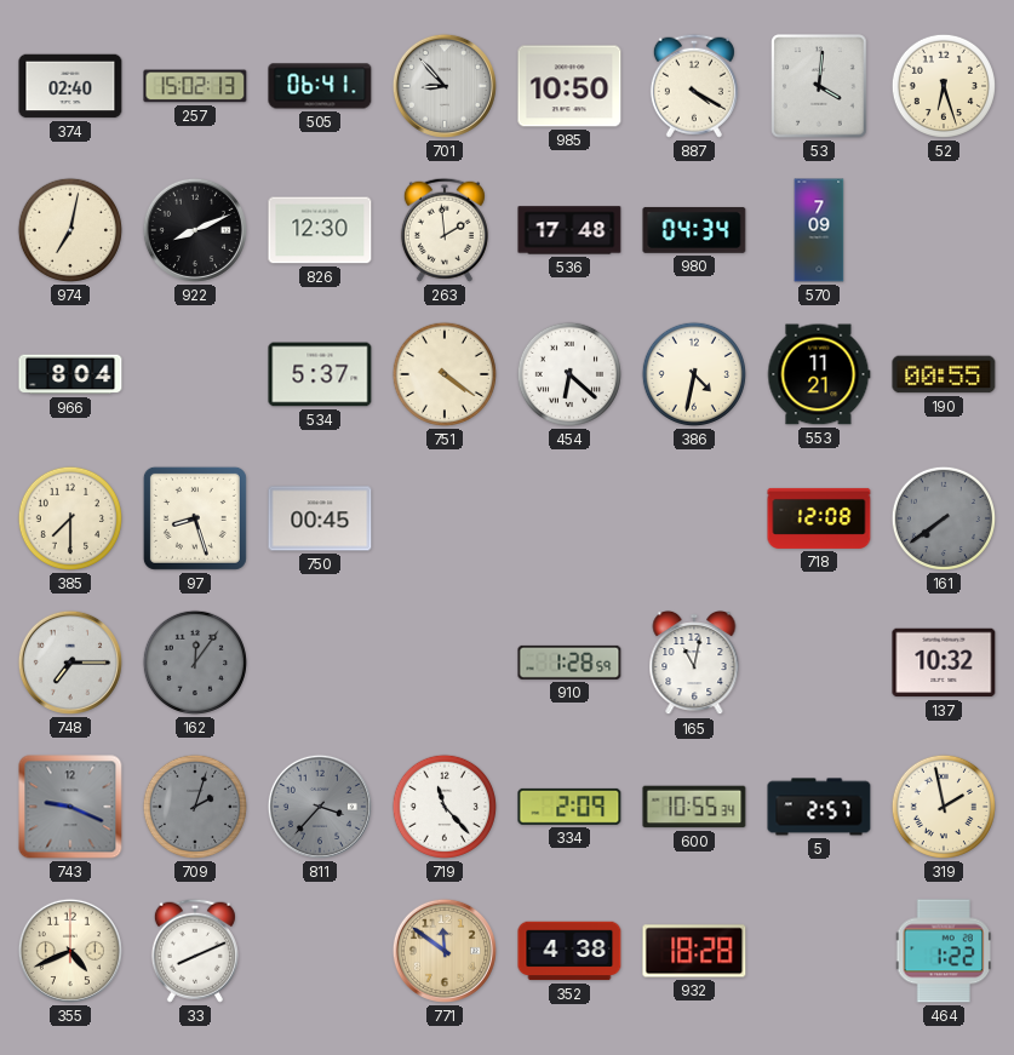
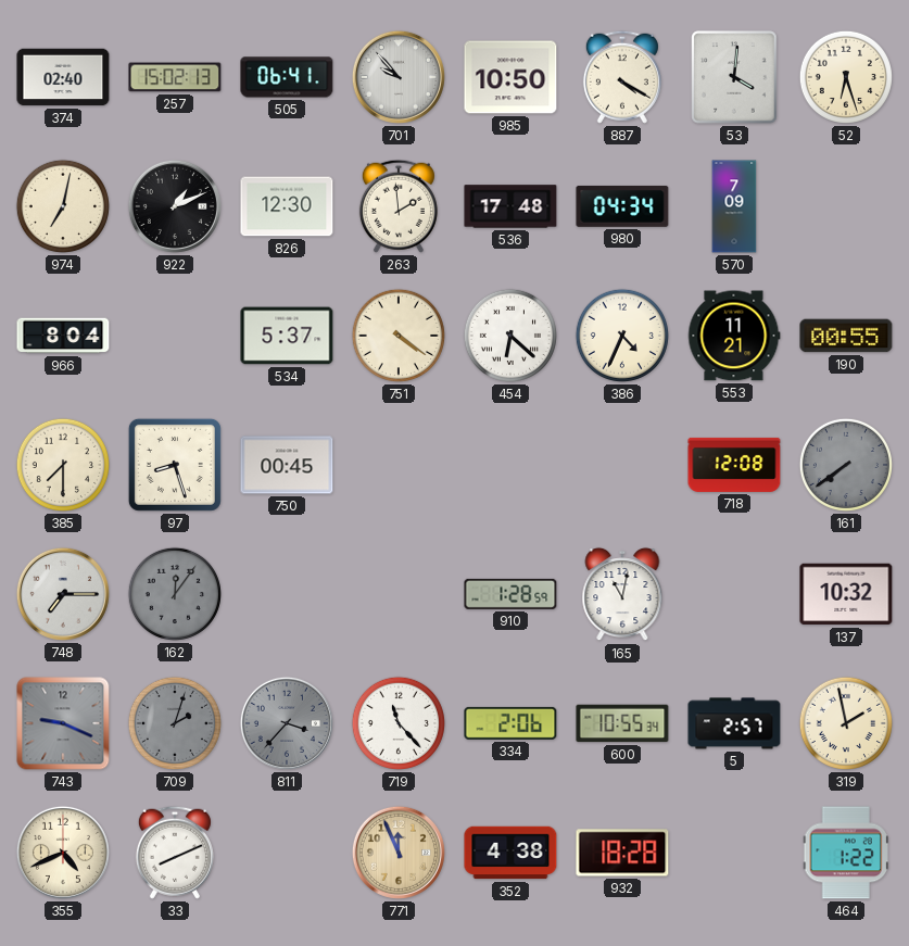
701: 8:53 -> 9:53 (399, 77)
922: 8:11 -> 1:11 (175, 206)
386: 4:32 -> 4:34 (622, 336)
334: 2:09 -> 2:06 (510, 723)
771: 11:51 -> 11:56 (399, 853)
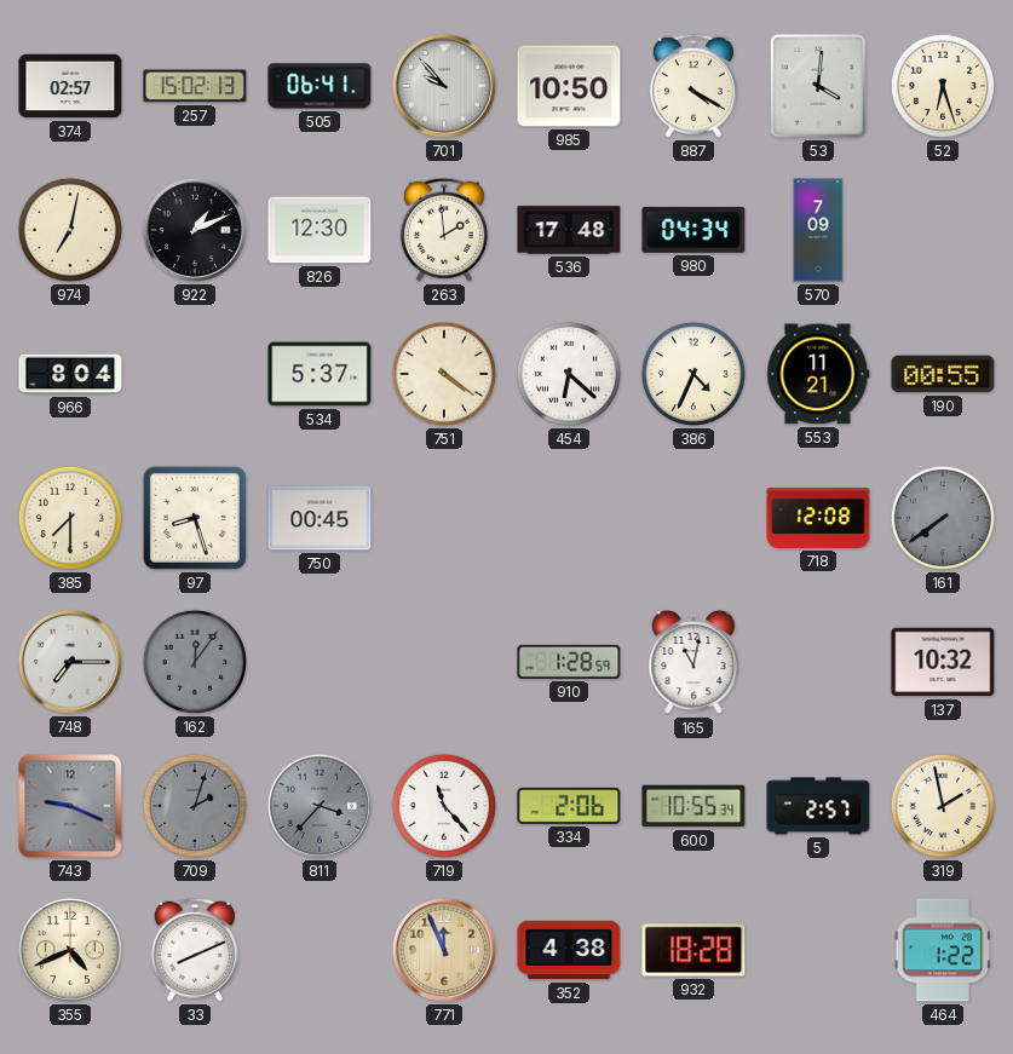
374: 02:40 -> 02:57 (70, 86)
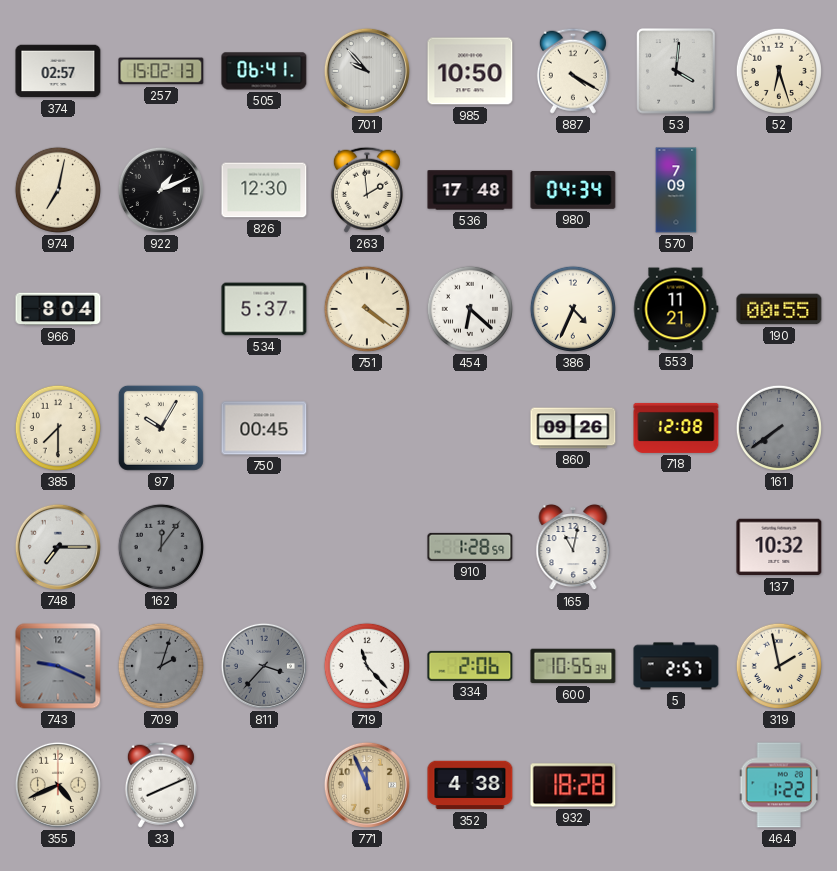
97: 8:27 -> 10:05 (161, 428)
860: none -> 09:26 (573, 428)
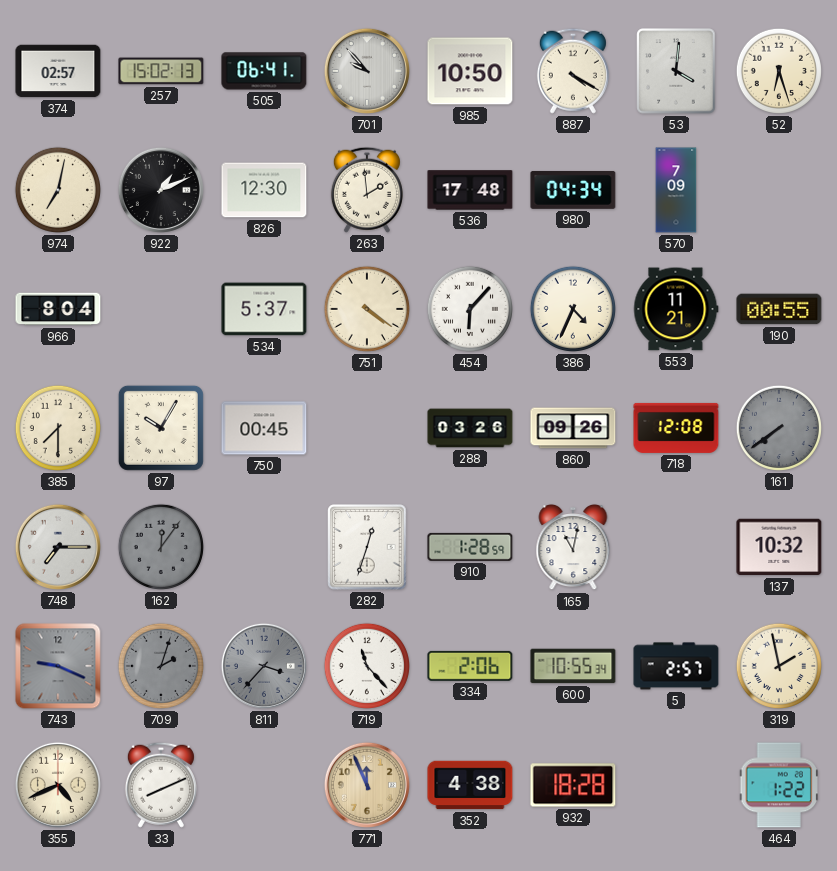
454: 6:22 -> 6:07 (470, 309)
288: none -> 03:26 (470, 428)
282: none -> 12:33 (367, 547)
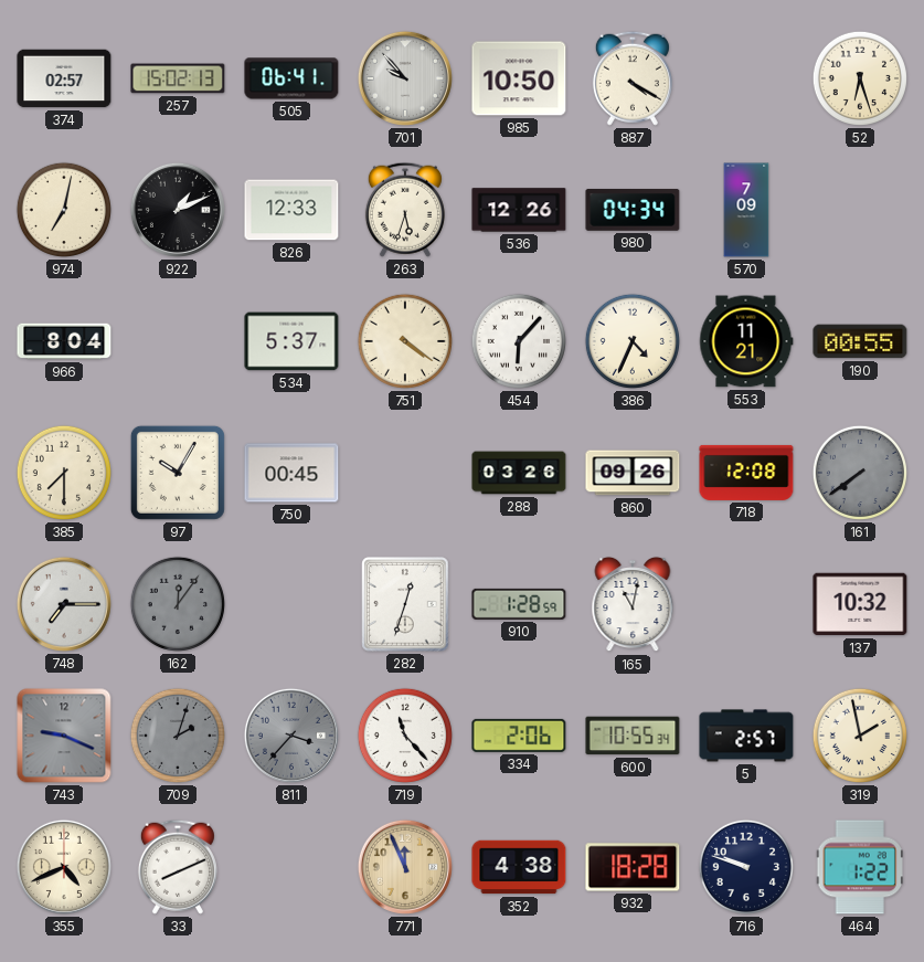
53: 4:01 -> none (676, 71)
826: 12:30 -> 12:33 (291, 210)
263: 1:59 -> 5:33 (405, 210)
536: 17:48 -> 12:26 (519, 210)
716: none -> 9:48 (746, 867)
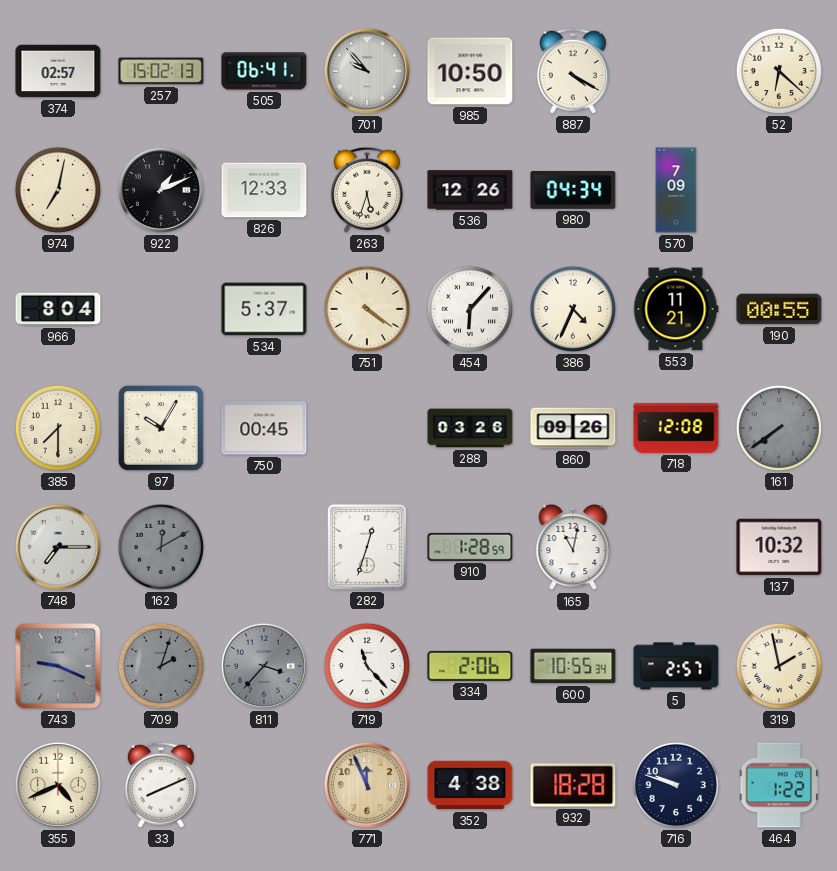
52: 6:27 -> 6:22 (779, 71)
162: 12:06 -> 12:10 (161, 547)
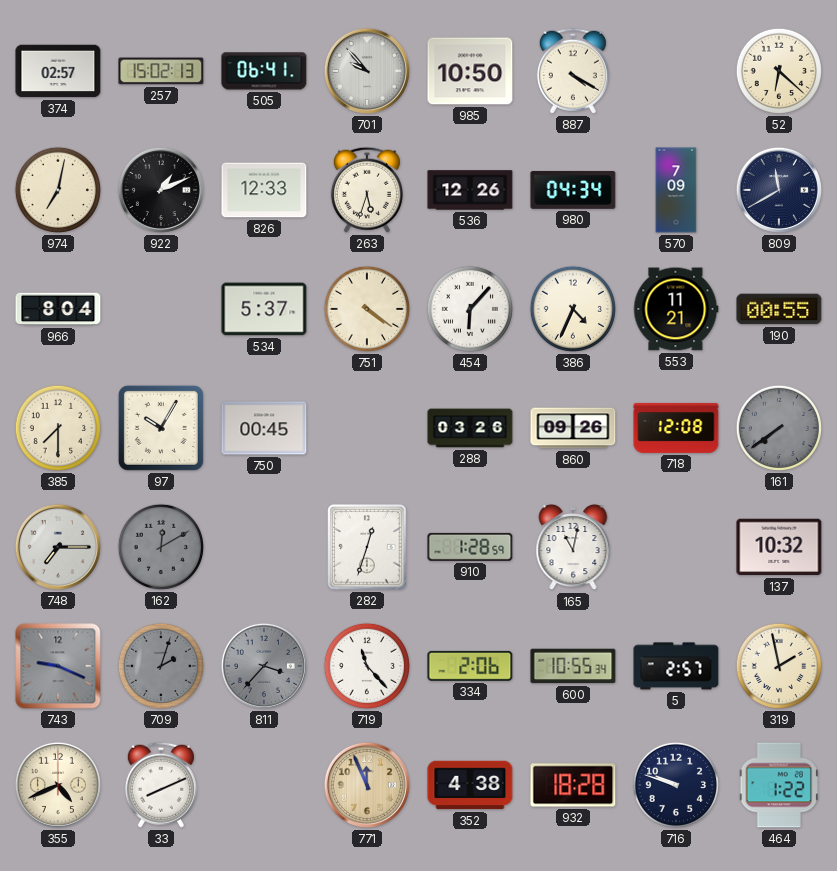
809: none -> 11:40 (779, 190)
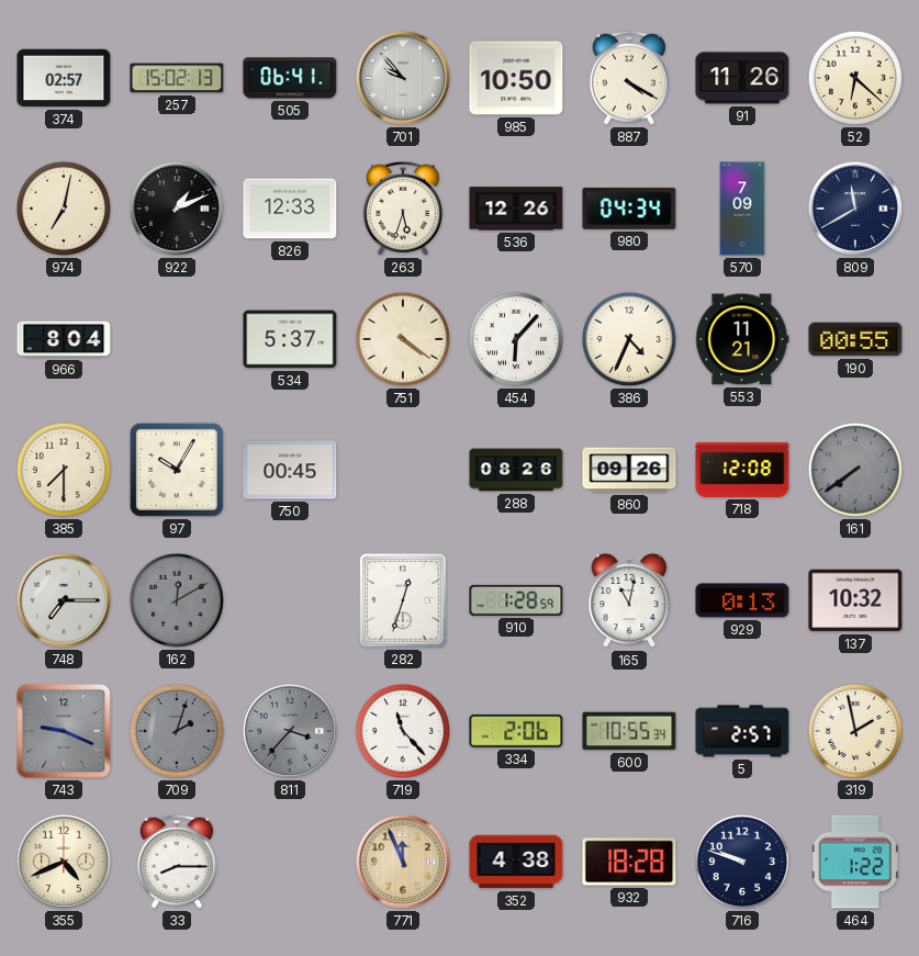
91: none -> 11:26 (742, 78)
288: 03:26 -> 08:26 (516, 470)
929: none -> 0:13 (742, 600)
33: 8:11 -> 8:15 (177, 862)
